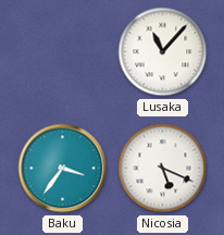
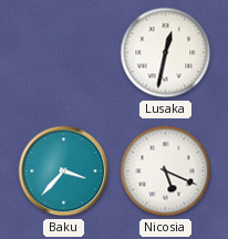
Lusaka: 11:07 -> 12:32 (166, 53)
Baku: 3:36 -> 3:37 (64, 172)
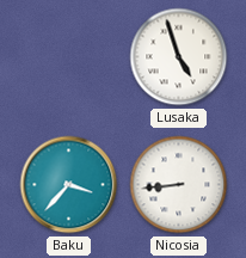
Lusaka: 12:32 -> 4:57 (179, 57)
Nicosia: 5:19 -> 8:44 (179, 185)
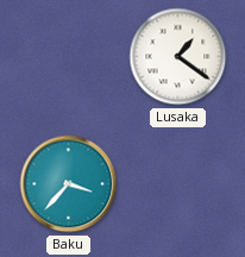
Lusaka: 4:57 -> 1:21 (178, 57)
Nicosia: 8:44 -> none (179, 185)
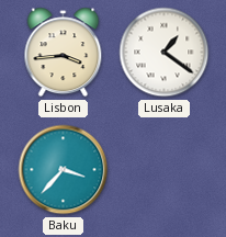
Lisbon: none -> 3:44 (64, 53)
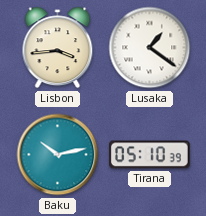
Baku: 3:37 -> 10:13 (58, 155)
Tirana: none -> 05:10 (150, 155)
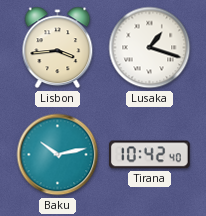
Lusaka: 1:21 -> 1:18 (150, 48)
Tirana: 05:10 -> 10:42 (150, 155)
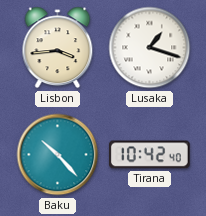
Baku: 10:13 -> 10:23 (58, 155)
